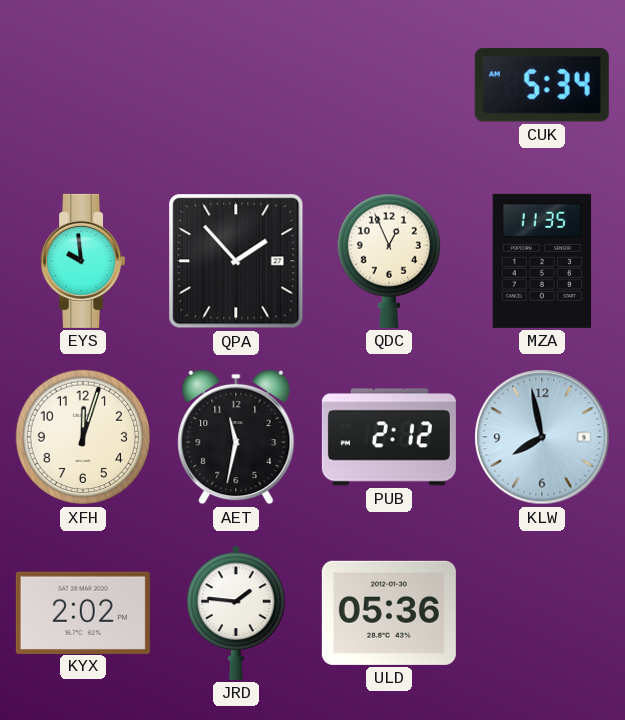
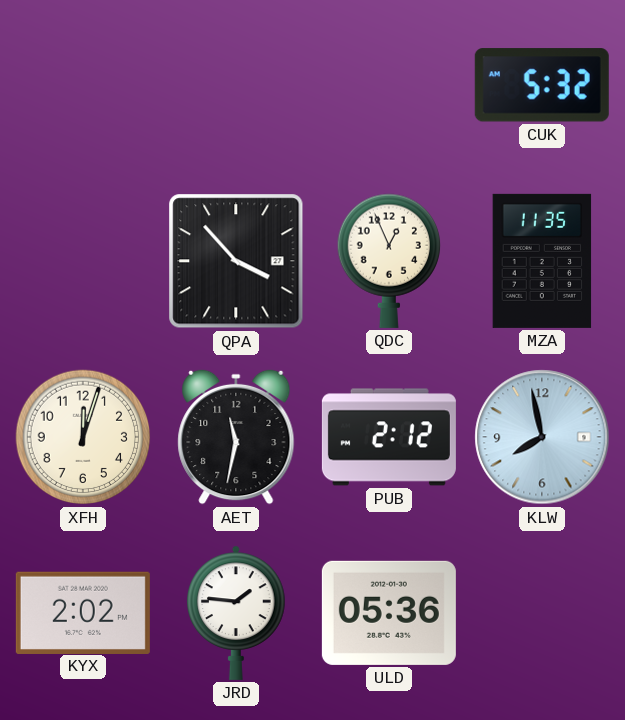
CUK: 5:34 -> 5:32 (542, 85)
EYS: 9:59 -> none (83, 261)
QPA: 1:53 -> 3:53 (236, 261)
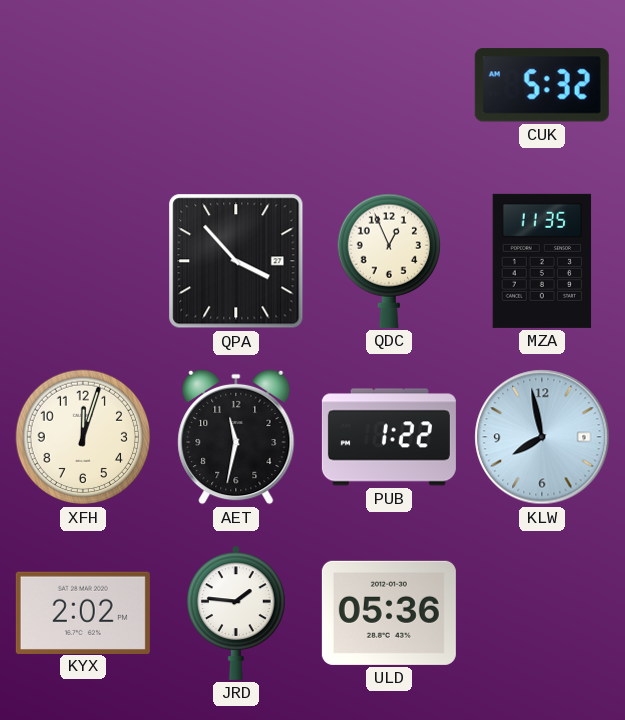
PUB: 2:12 -> 1:22 (389, 437)
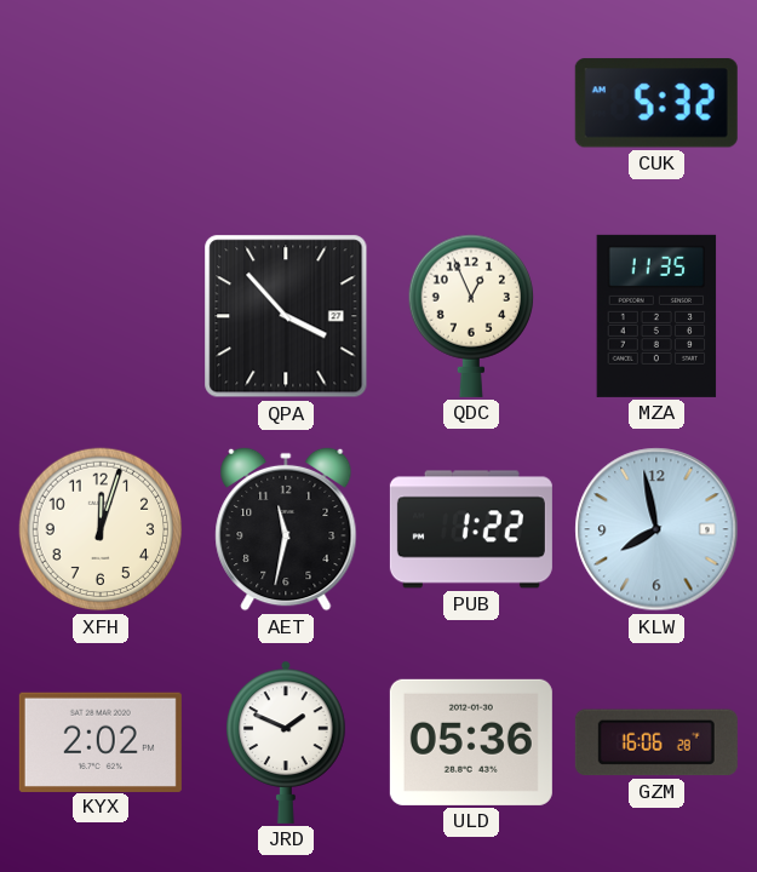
JRD: 1:46 -> 1:49 (287, 742)
GZM: none -> 16:06 (656, 742)
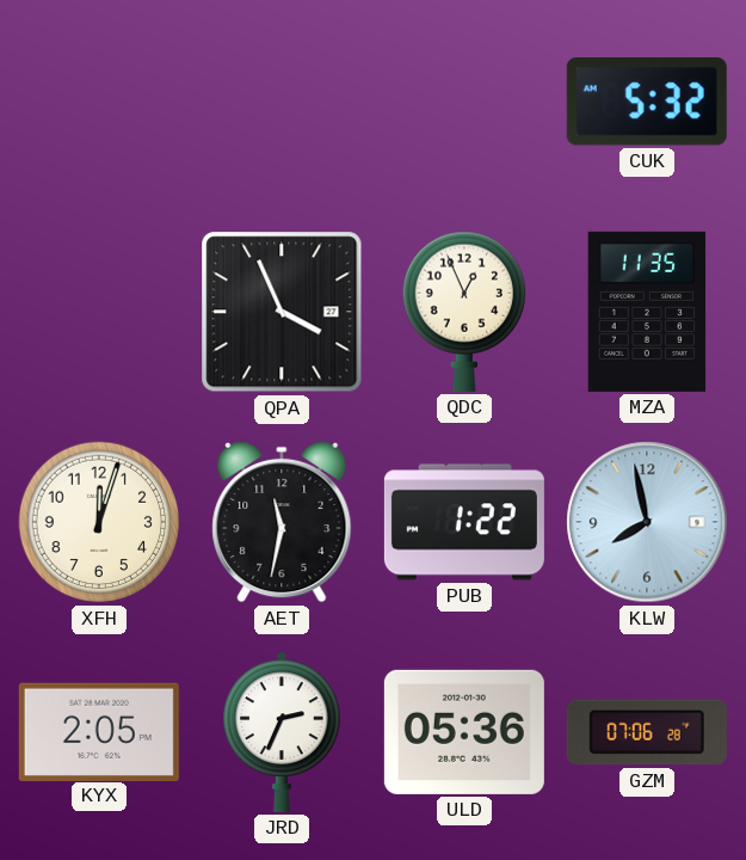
QPA: 3:53 -> 3:56 (282, 312)
KYX: 2:02 -> 2:05 (99, 731)
JRD: 1:49 -> 2:34 (283, 732)
GZM: 16:06 -> 07:06 (647, 732)
